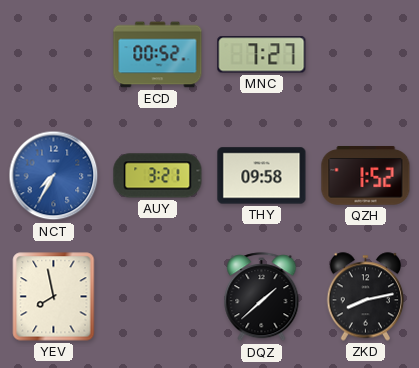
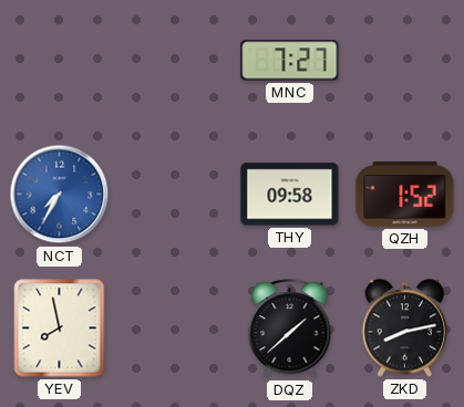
ECD: 00:52 -> none (158, 55)
AUY: 3:21 -> none (158, 176)
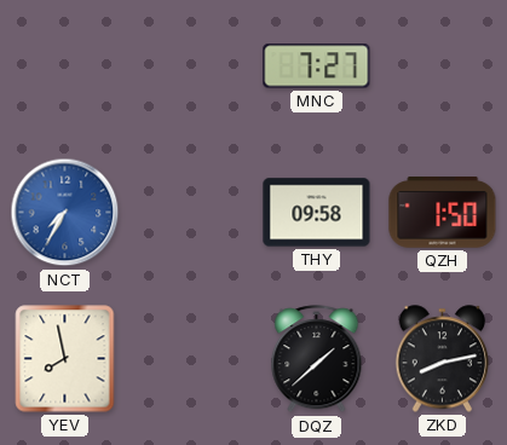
QZH: 1:52 -> 1:50 (443, 213)
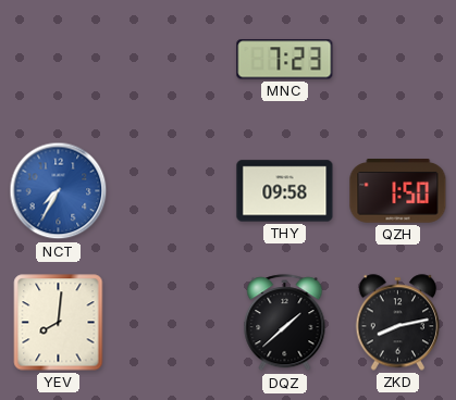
MNC: 7:27 -> 7:23 (285, 60)
YEV: 7:58 -> 8:01 (59, 323)
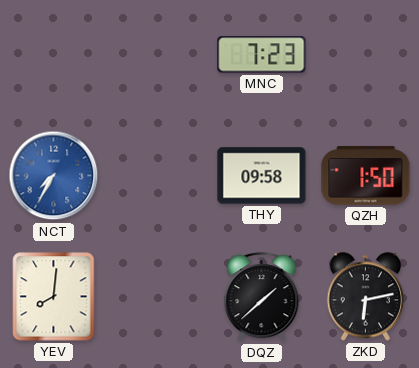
ZKD: 8:13 -> 6:13 (366, 297)
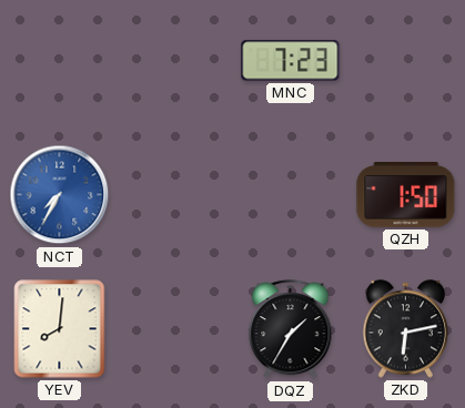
THY: 09:58 -> none (262, 176)
DQZ: 1:38 -> 1:35 (291, 329)
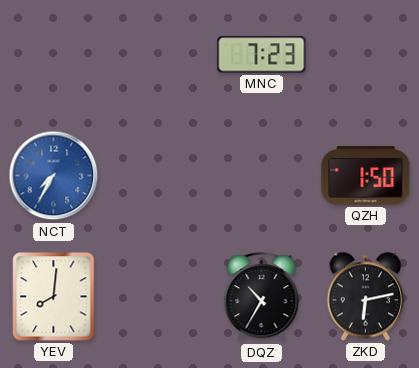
DQZ: 1:35 -> 10:35 (262, 297)
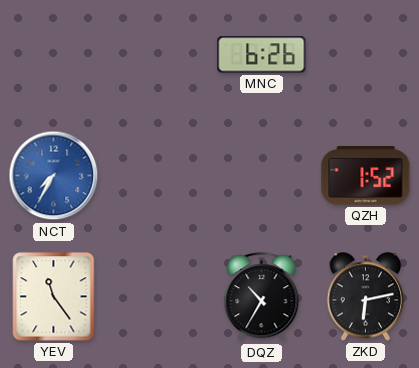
MNC: 7:23 -> 6:26 (262, 55)
QZH: 1:50 -> 1:52 (366, 176)
YEV: 8:01 -> 11:24 (54, 297)
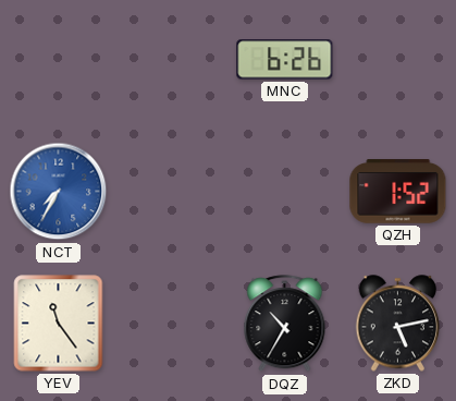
ZKD: 6:13 -> 5:13 (398, 324)
